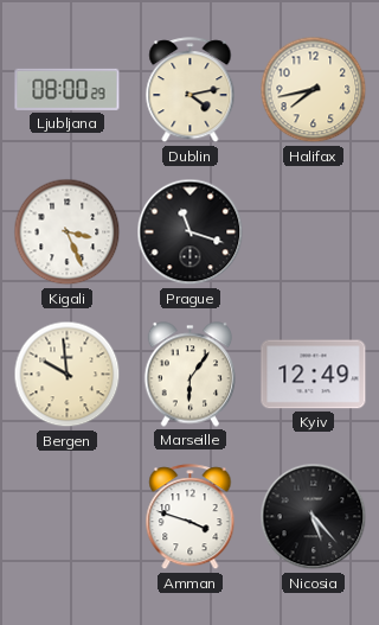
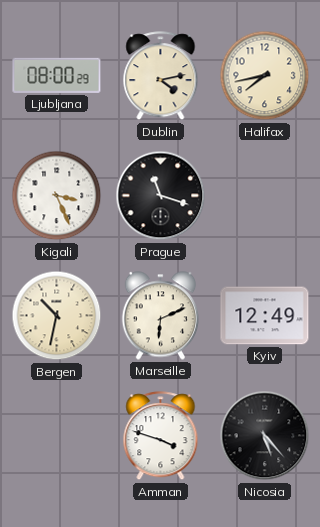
Bergen: 9:59 -> 10:32 (57, 316)
Marseille: 6:06 -> 6:11 (161, 316)
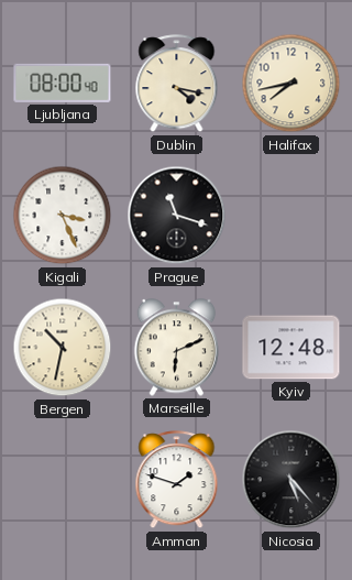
Ljubljana: 08:00:29 -> 08:00:40 (63, 83)
Dublin: 4:13 -> 4:17 (177, 84)
Kyiv: 12:49 -> 12:48 (291, 348)
Amman: 3:48 -> 1:48 (177, 480)
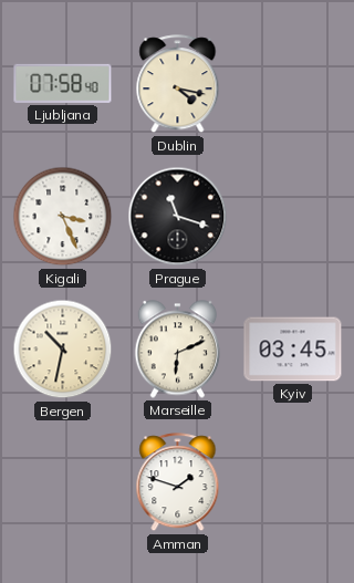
Ljubljana: 08:00 -> 07:58 (63, 83)
Halifax: 7:43 -> none (291, 84)
Kyiv: 12:48 -> 03:45 (293, 350)
Nicosia: 5:23 -> none (291, 480)
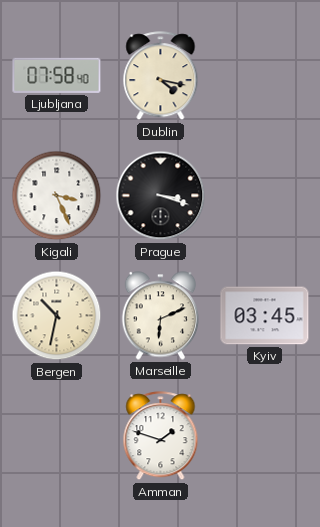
Prague: 11:18 -> 3:18 (161, 196)
